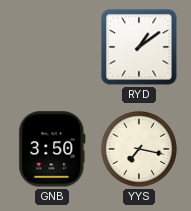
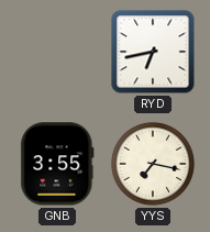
RYD: 1:09 -> 6:43 (153, 52)
GNB: 3:50 -> 3:55 (57, 164)
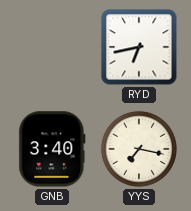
GNB: 3:55 -> 3:40 (52, 149)
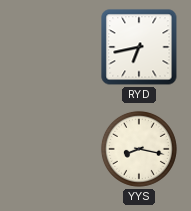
GNB: 3:40 -> none (52, 149)
YYS: 7:17 -> 8:17 (139, 149)
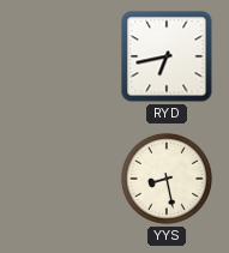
YYS: 8:17 -> 8:28 (167, 179)
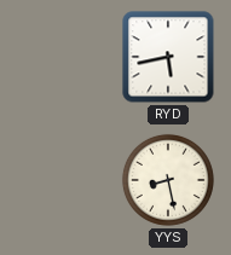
RYD: 6:43 -> 5:43 (168, 57)
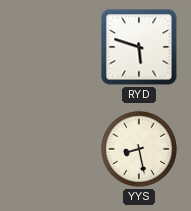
RYD: 5:43 -> 5:48 (139, 47)
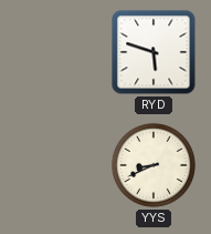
YYS: 8:28 -> 8:41 (154, 165)
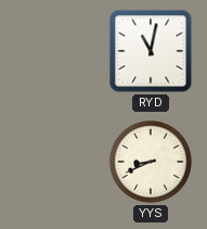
RYD: 5:48 -> 11:02 (151, 51)
